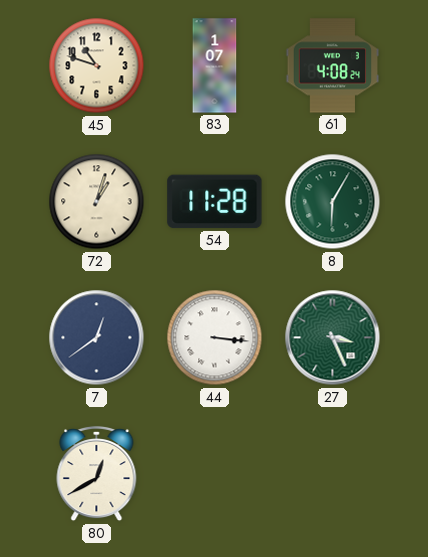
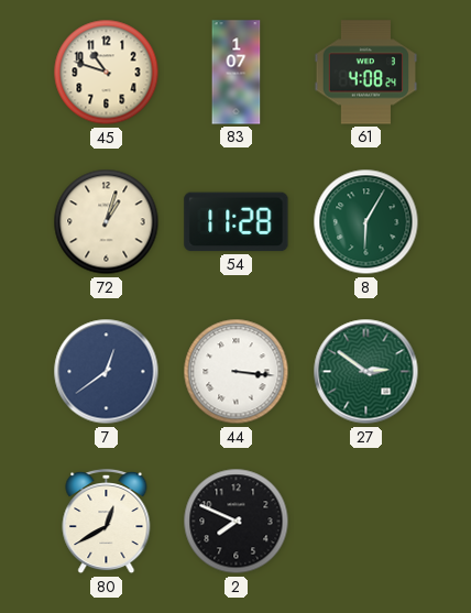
27: 3:26 -> 2:51 (366, 372)
2: none -> 7:49 (237, 522)
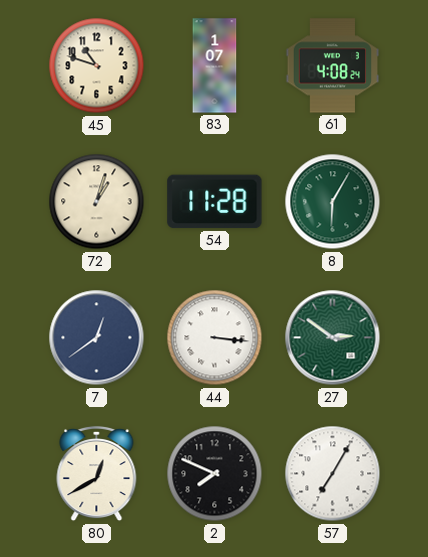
57: none -> 7:05 (333, 474)
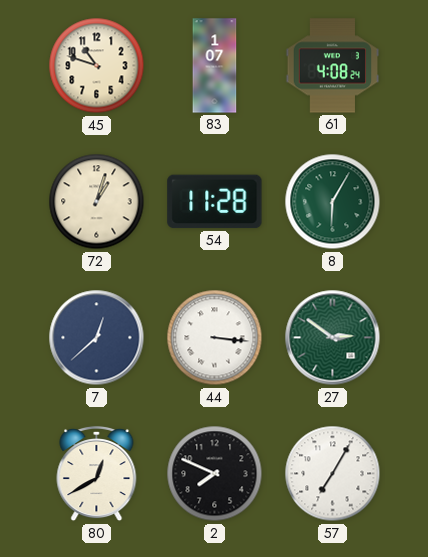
7: 12:39 -> 12:38 (97, 338)
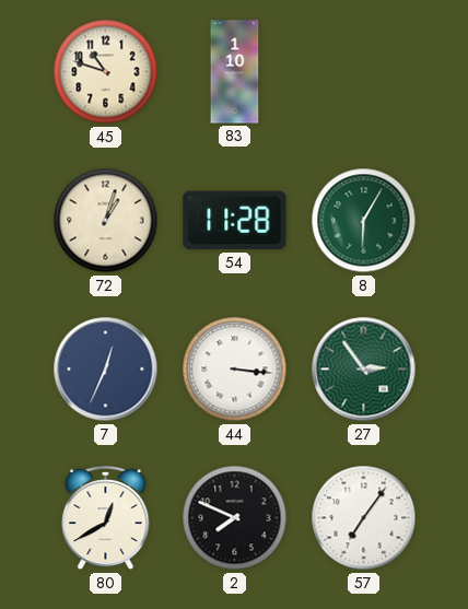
83: 1:07 -> 1:10 (235, 72)
61: 4:08 -> none (333, 66)
7: 12:38 -> 12:34 (106, 370)
27: 2:51 -> 2:54 (364, 370)
57: 7:05 -> 7:06 (364, 518)
